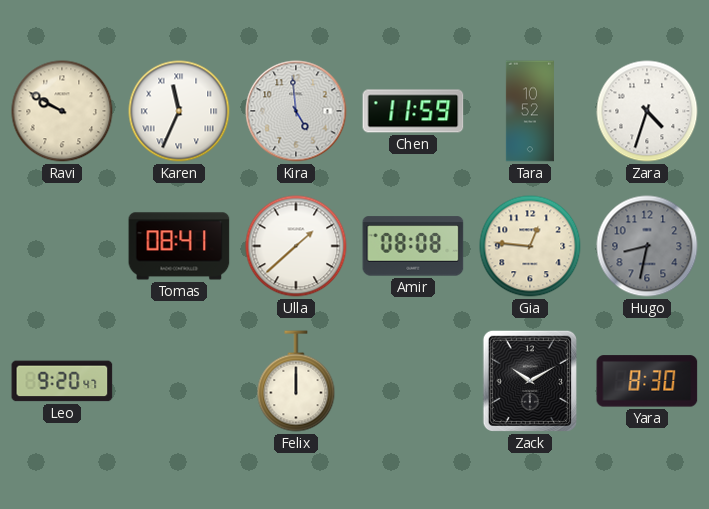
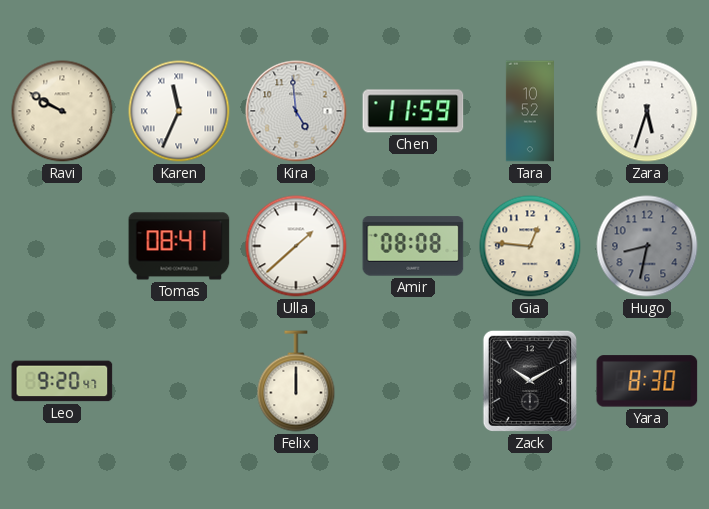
Zara: 4:33 -> 5:33 (647, 111)
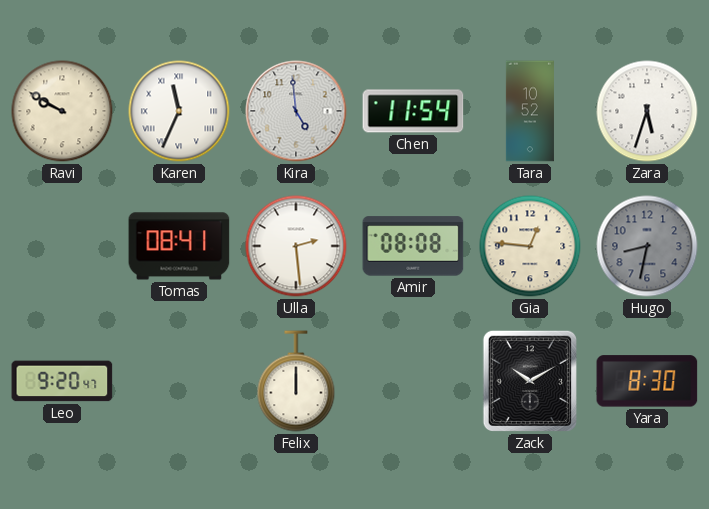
Chen: 11:59 -> 11:54 (413, 111)
Ulla: 1:38 -> 2:29 (296, 246)
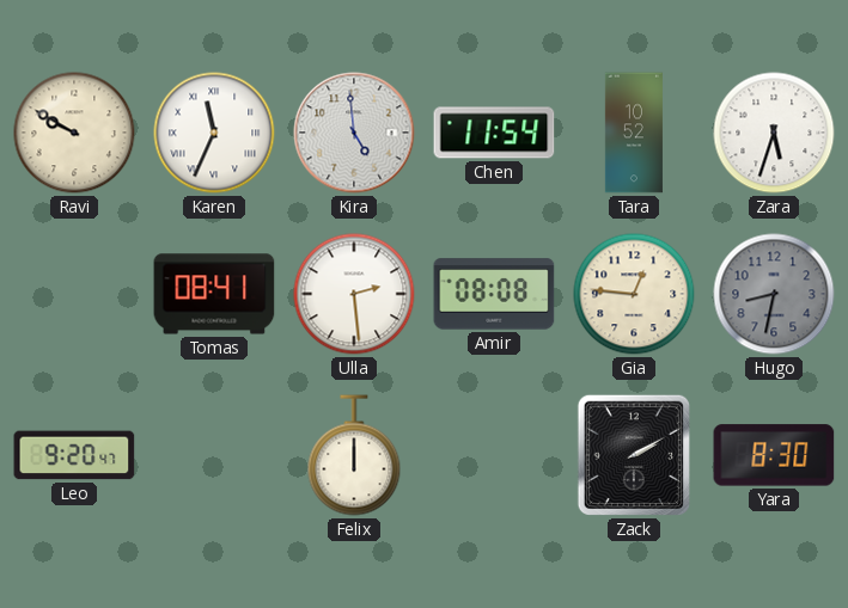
Zack: 10:10 -> 2:10 (634, 455)
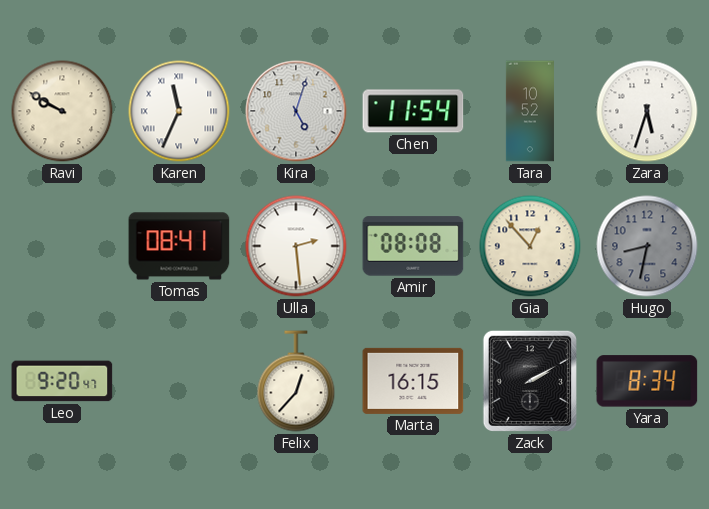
Kira: 4:59 -> 5:03 (296, 111)
Gia: 12:46 -> 12:53 (530, 246)
Felix: 12:00 -> 12:37 (296, 381)
Marta: none -> 16:15 (413, 381)
Yara: 8:30 -> 8:34 (647, 381)
